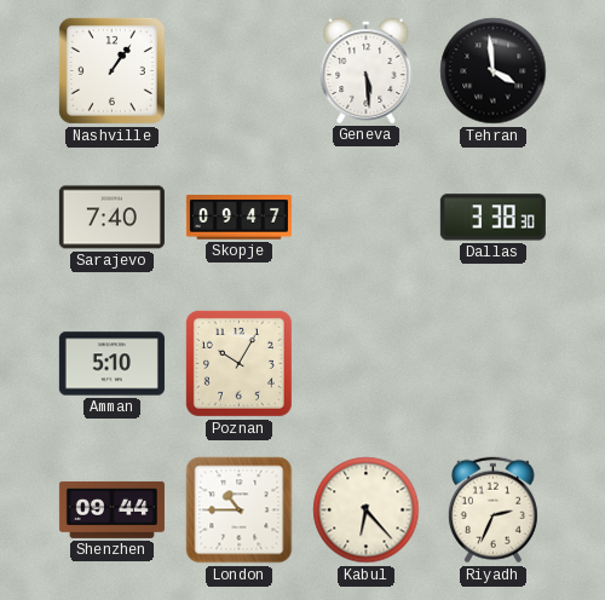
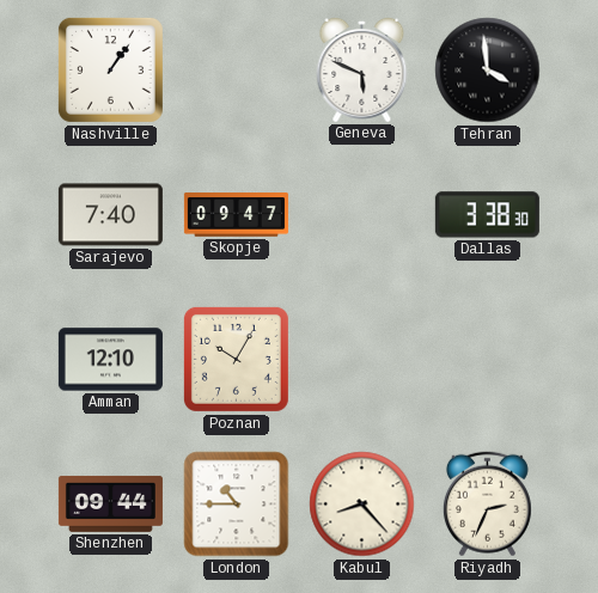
Geneva: 5:29 -> 5:49 (362, 69)
Amman: 5:10 -> 12:10 (110, 360)
Kabul: 6:23 -> 8:23 (362, 505)
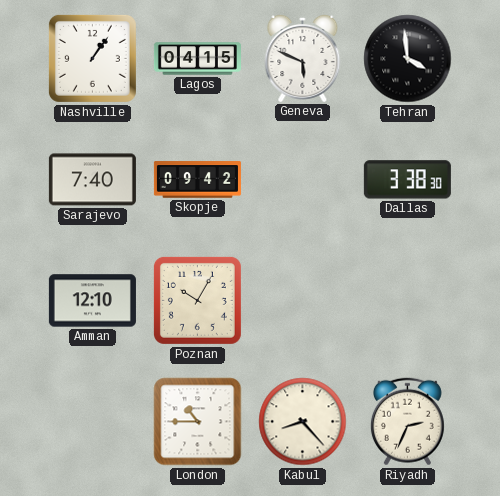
Lagos: none -> 04:15 (197, 59)
Skopje: 09:47 -> 09:42 (197, 180)
Shenzhen: 09:44 -> none (110, 503)
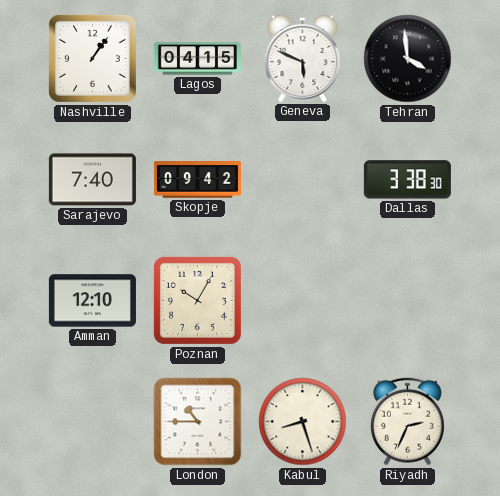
Kabul: 8:23 -> 8:27 (303, 422)
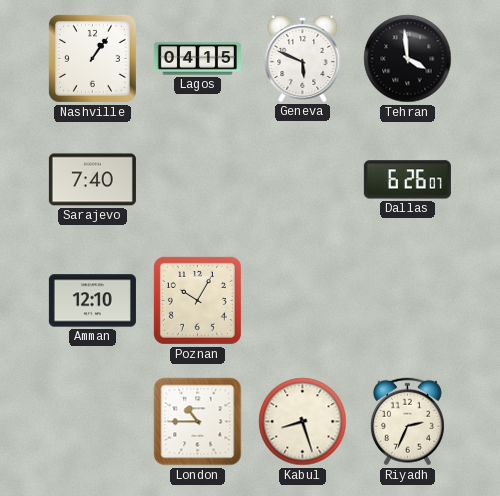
Skopje: 09:42 -> none (197, 180)
Dallas: 3:38 -> 6:26 (407, 180)
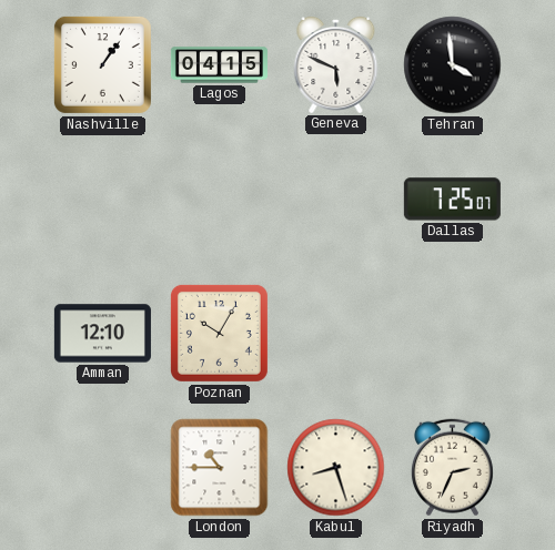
Sarajevo: 7:40 -> none (92, 180)
Dallas: 6:26 -> 7:25 (452, 200)
